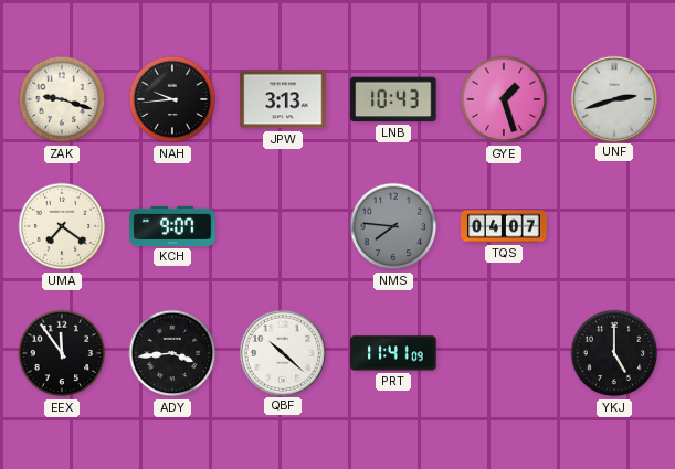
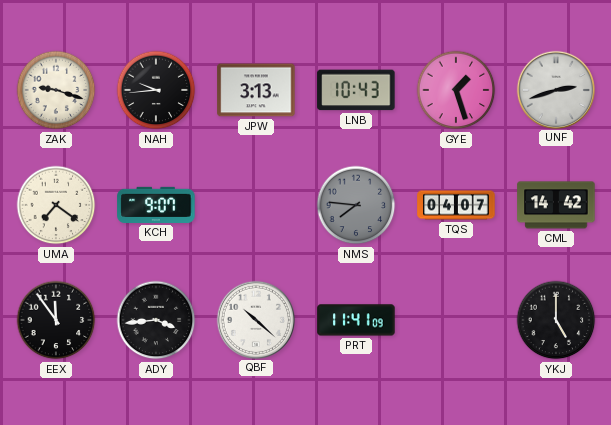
CML: none -> 14:42 (556, 205)
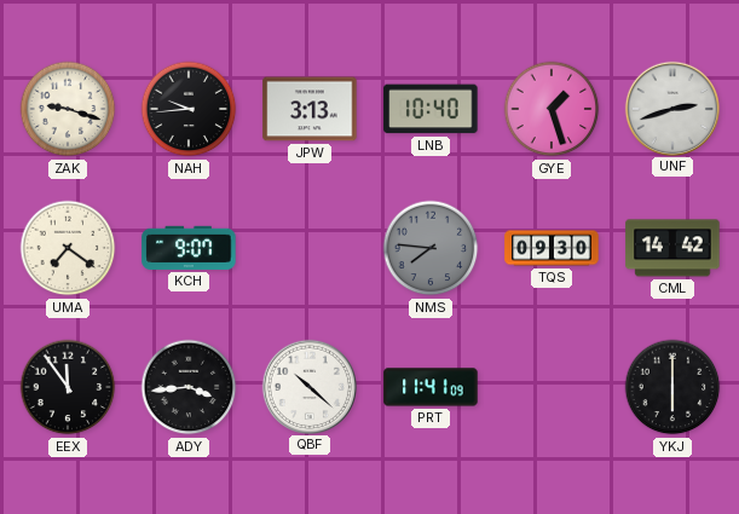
LNB: 10:43 -> 10:40 (431, 109)
TQS: 04:07 -> 09:30 (552, 248)
YKJ: 5:00 -> 6:00 (672, 387)
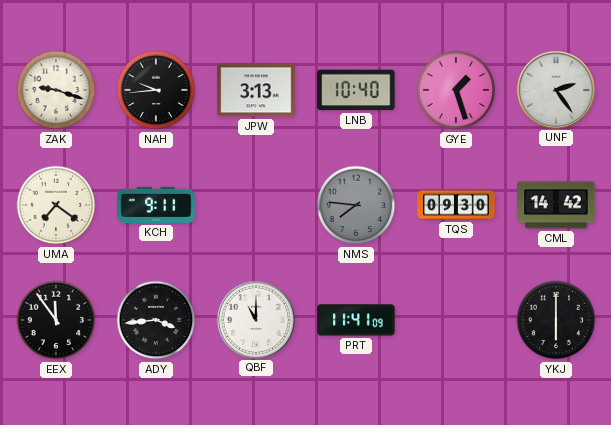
UNF: 2:42 -> 2:24 (555, 89)
KCH: 9:07 -> 9:11 (156, 205)
QBF: 10:22 -> 11:00 (255, 319)
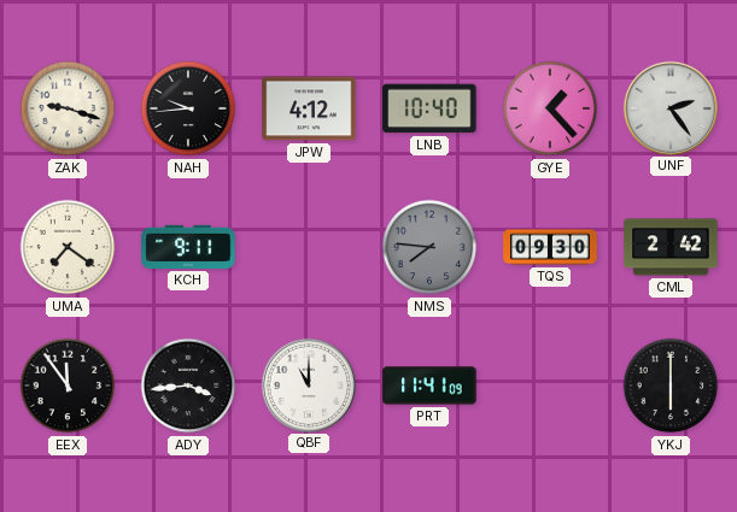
JPW: 3:13 -> 4:12 (309, 108)
GYE: 1:27 -> 1:23 (550, 108)
CML: 14:42 -> 2:42 (671, 247)
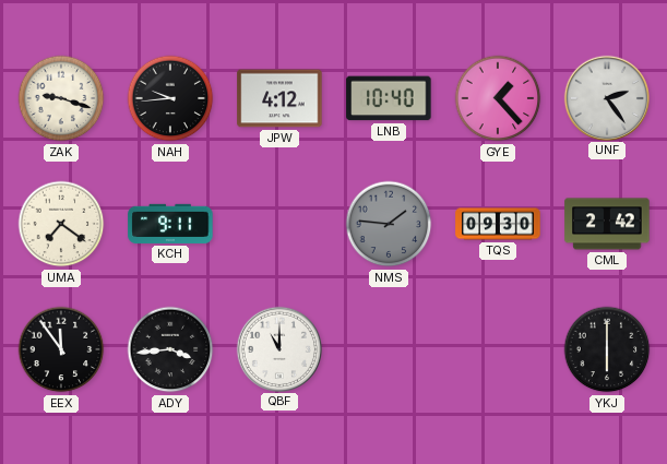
NMS: 7:46 -> 1:46 (389, 224)
PRT: 11:41 -> none (429, 386)
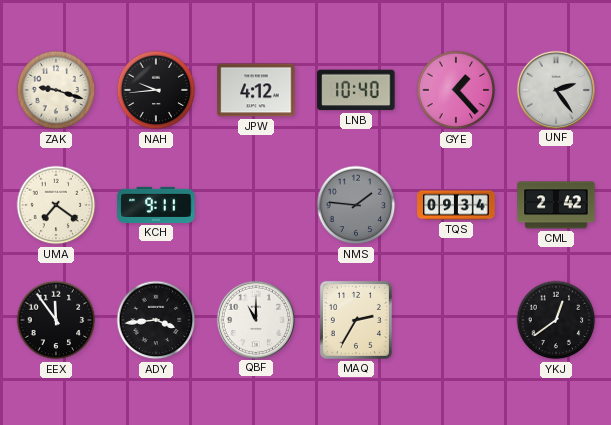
TQS: 09:30 -> 09:34 (456, 205)
MAQ: none -> 2:35 (356, 320)
YKJ: 6:00 -> 12:39 (556, 320)
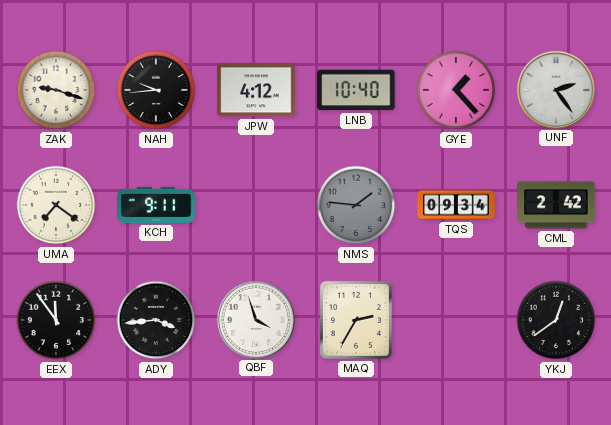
QBF: 11:00 -> 3:57 (255, 319)
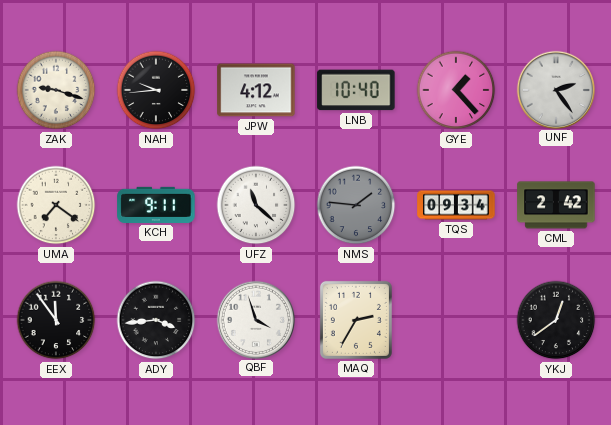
UFZ: none -> 11:22 (256, 205)
